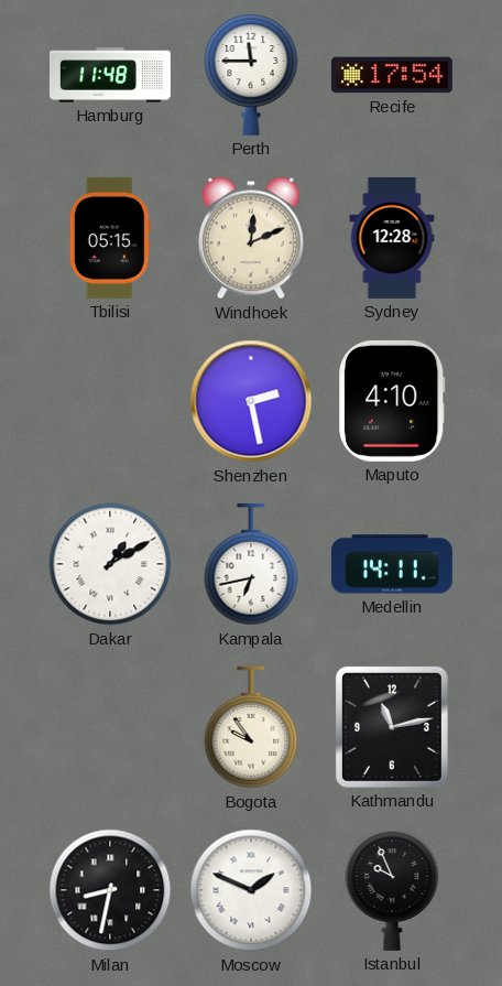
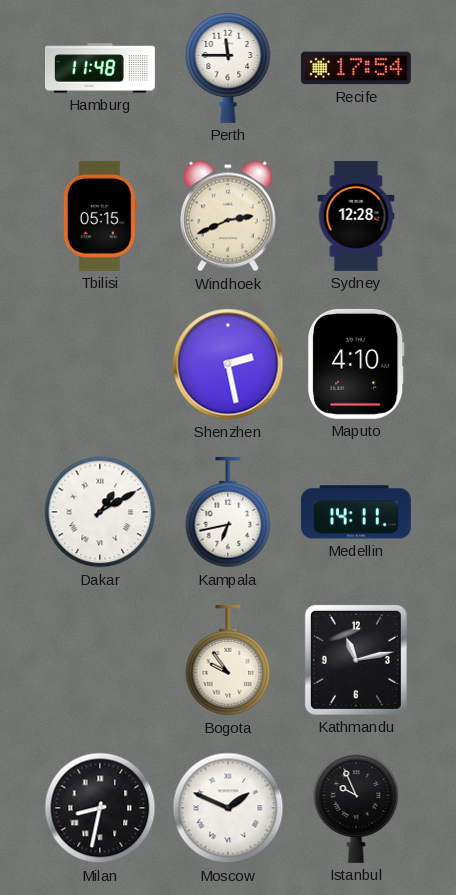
Windhoek: 12:11 -> 2:41 (228, 216)
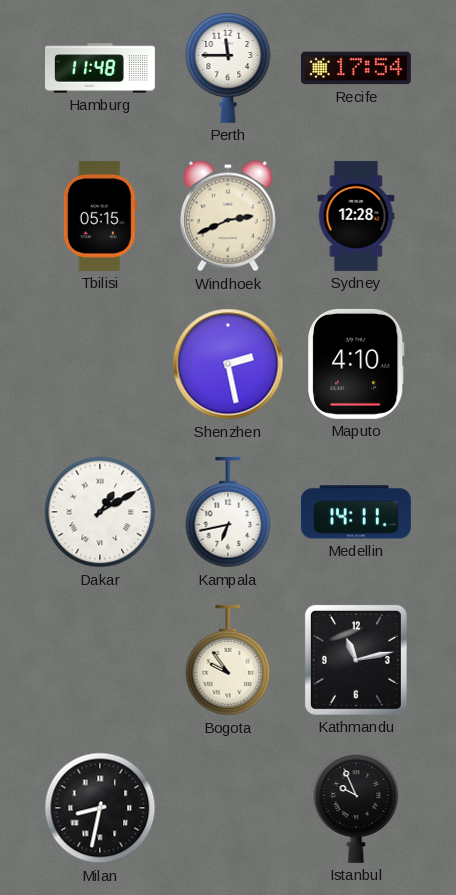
Moscow: 1:49 -> none (228, 808)
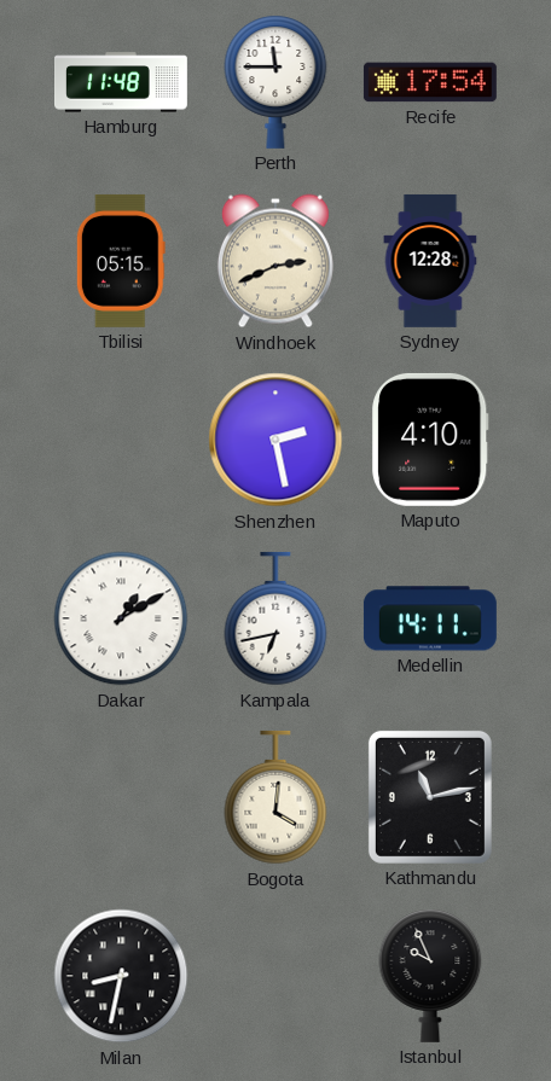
Bogota: 9:54 -> 4:01 (275, 797)
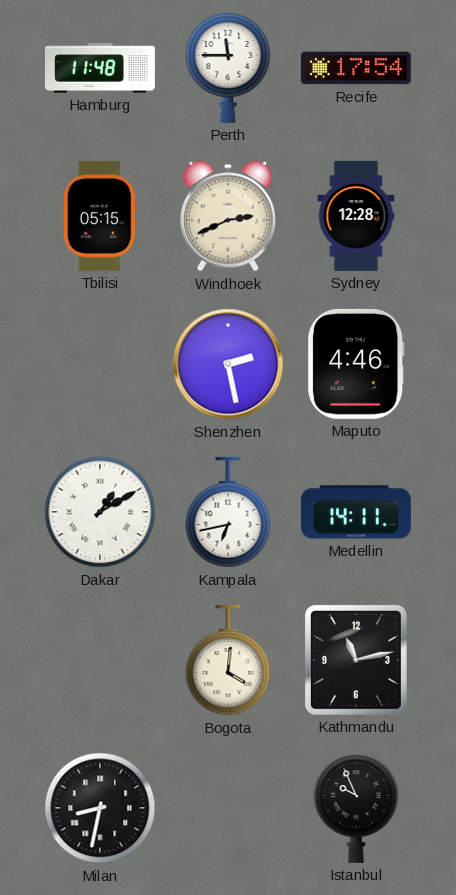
Maputo: 4:10 -> 4:46 (356, 364)
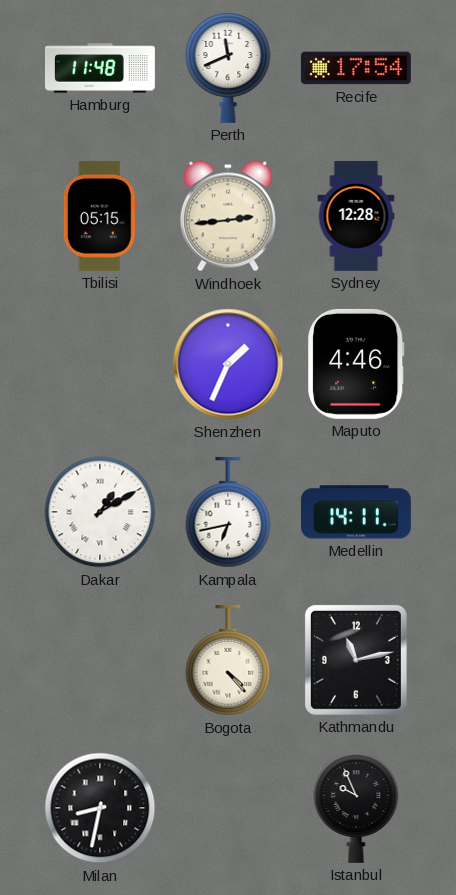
Perth: 11:45 -> 11:41 (228, 68)
Windhoek: 2:41 -> 2:44 (228, 216)
Shenzhen: 2:28 -> 1:34 (228, 364)
Bogota: 4:01 -> 4:23 (228, 660)
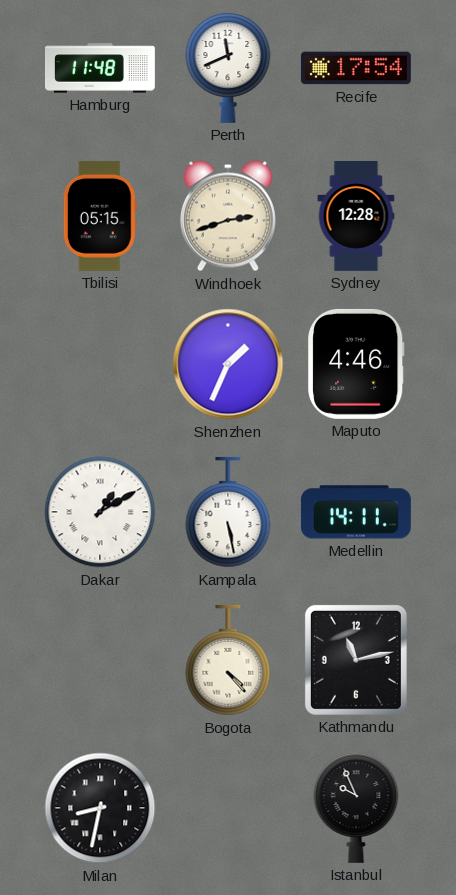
Windhoek: 2:44 -> 2:42 (228, 216)
Kampala: 6:43 -> 5:28 (228, 512)
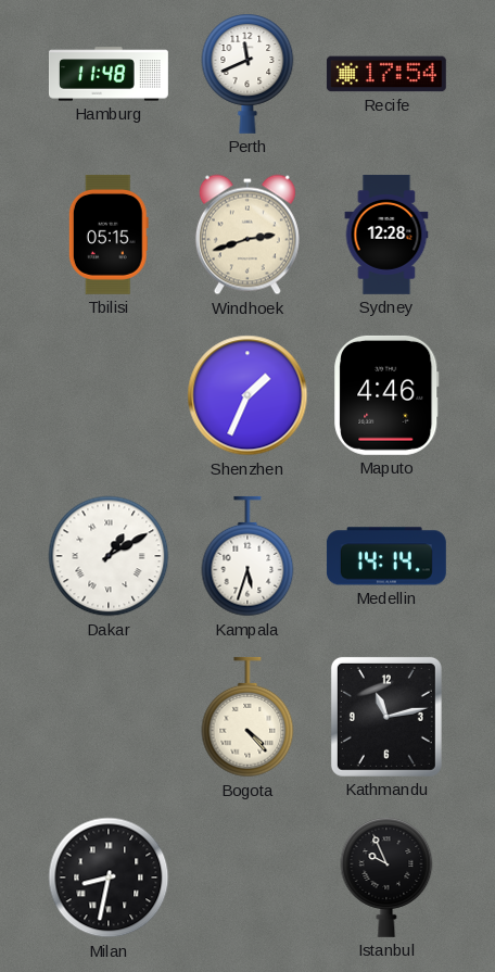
Kampala: 5:28 -> 5:33 (247, 556)
Medellin: 14:11 -> 14:14 (386, 556)
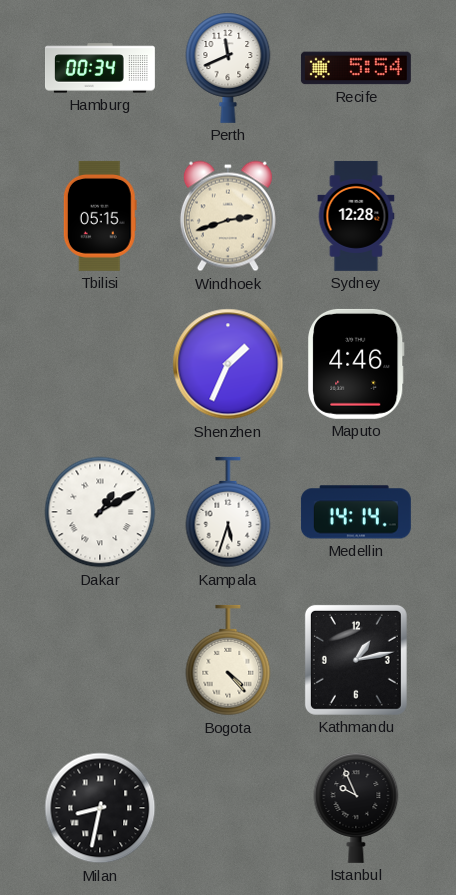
Hamburg: 11:48 -> 00:34 (101, 68)
Recife: 17:54 -> 5:54 (356, 68)
Kathmandu: 11:13 -> 1:13 (356, 660)
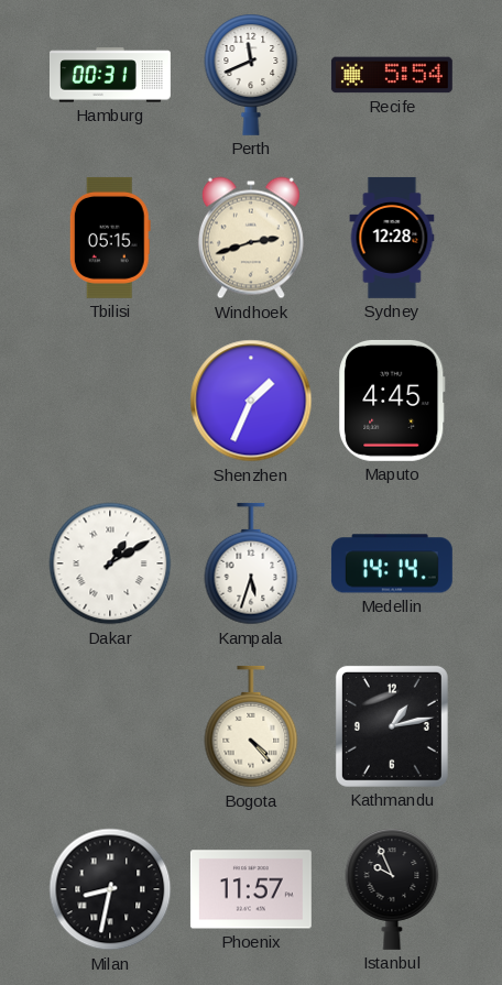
Hamburg: 00:34 -> 00:31 (111, 75)
Maputo: 4:46 -> 4:45 (392, 401)
Phoenix: none -> 11:57 (251, 889)
